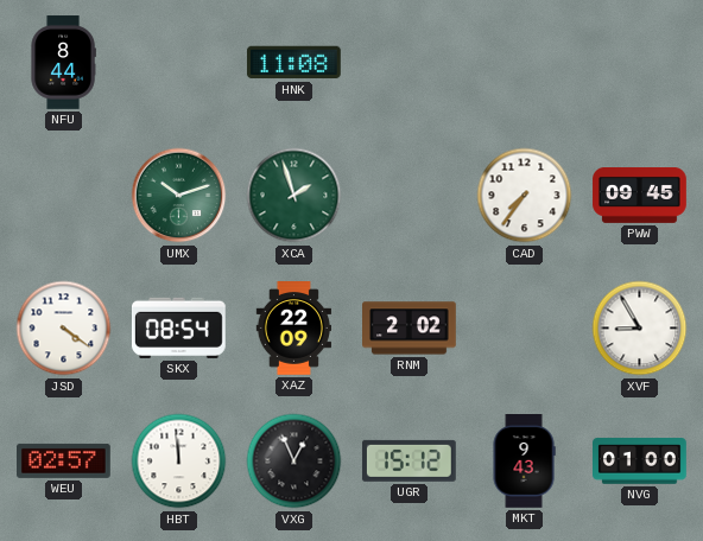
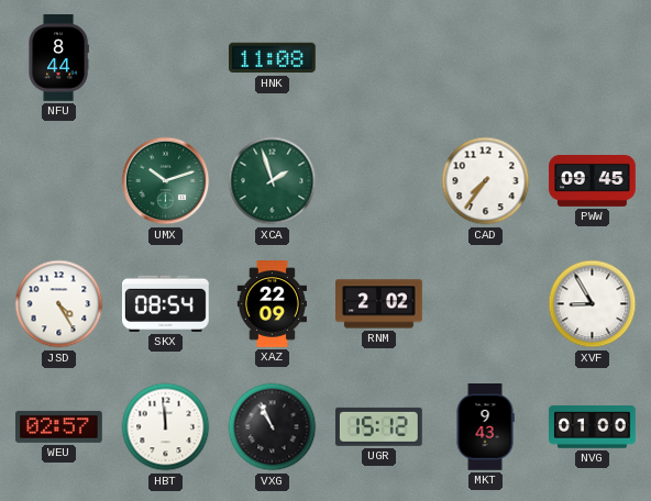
JSD: 4:21 -> 4:25 (59, 304)
VXG: 12:56 -> 10:56 (273, 427)
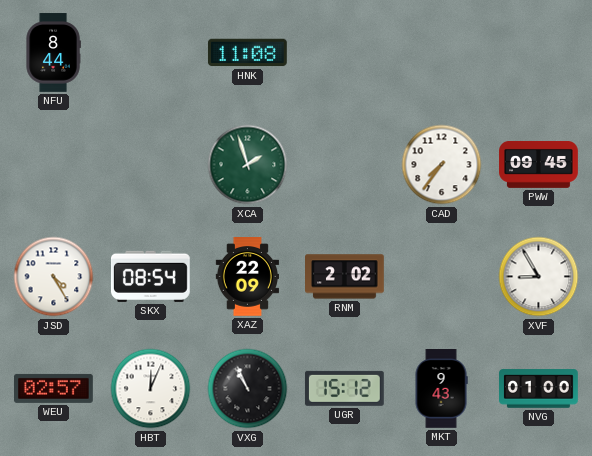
UMX: 10:12 -> none (166, 181)
HBT: 11:59 -> 12:04 (151, 389)
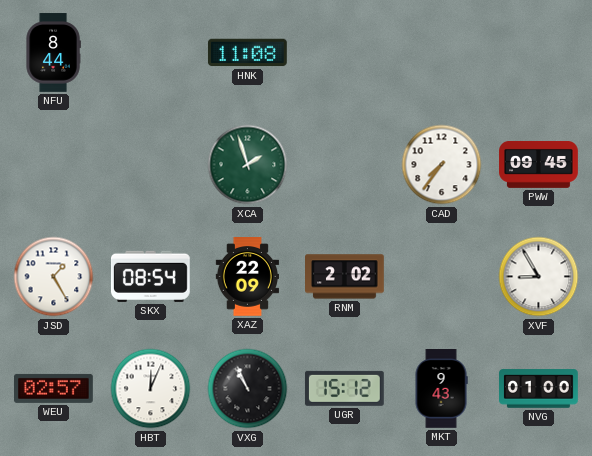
JSD: 4:25 -> 1:25 (54, 277)
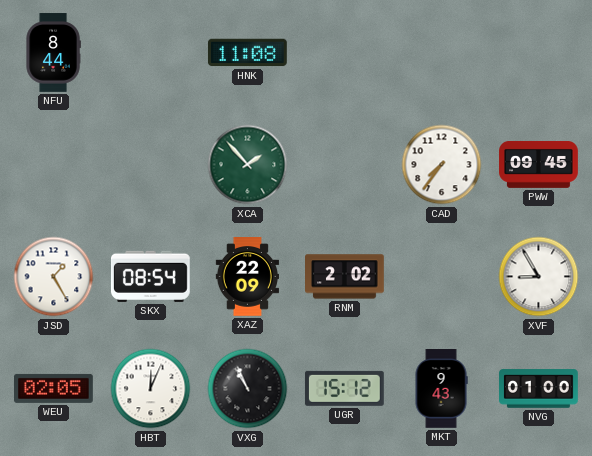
XCA: 1:57 -> 1:53 (248, 165)
WEU: 02:57 -> 02:05 (54, 388)
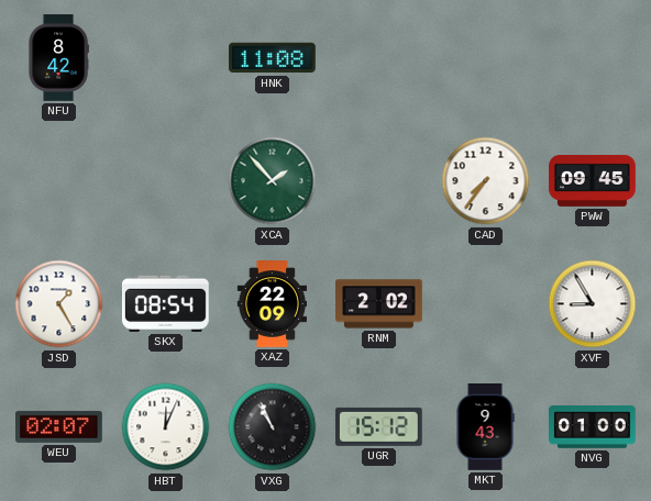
NFU: 8:44 -> 8:42 (58, 58)
WEU: 02:05 -> 02:07 (59, 426)
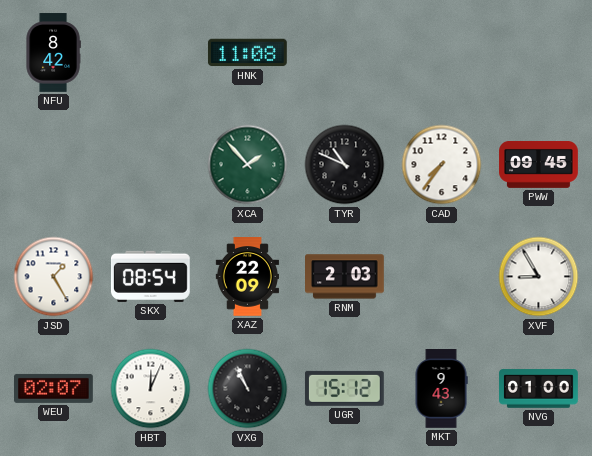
TYR: none -> 10:49 (345, 165)
RNM: 2:02 -> 2:03 (345, 277)
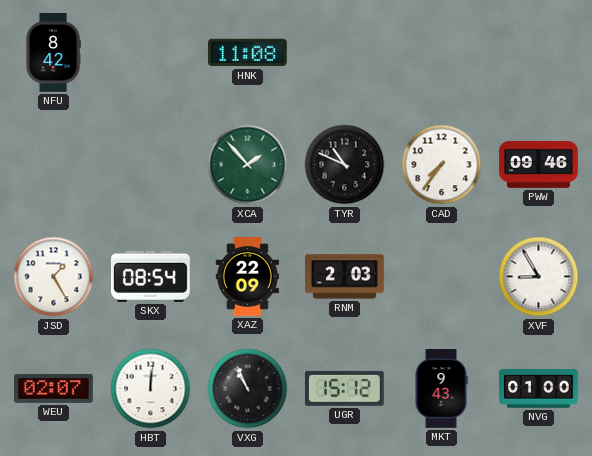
PWW: 09:45 -> 09:46 (539, 165)
HBT: 12:04 -> 12:01 (151, 389)
